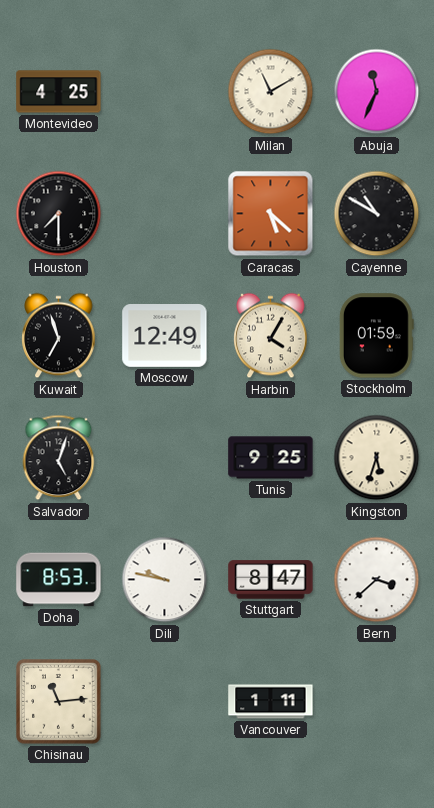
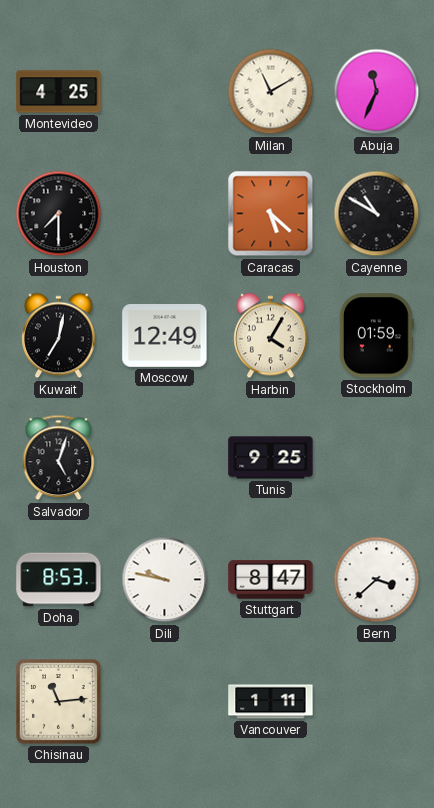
Kuwait: 6:57 -> 7:02 (59, 336)
Kingston: 5:33 -> none (377, 458)
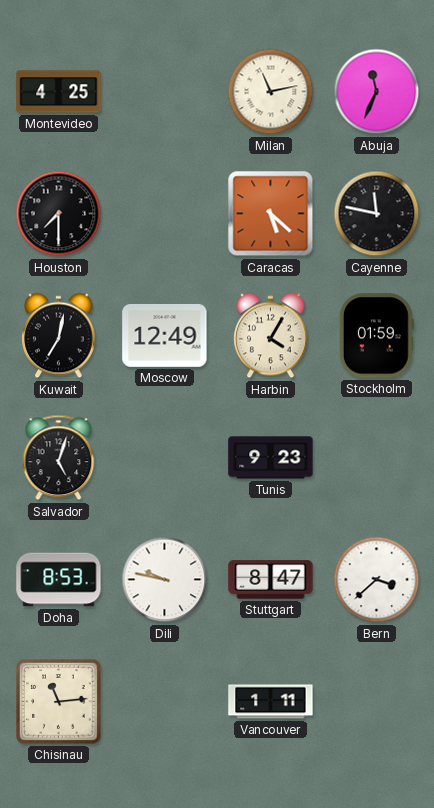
Milan: 11:10 -> 11:13 (271, 92)
Cayenne: 10:50 -> 11:47 (377, 214)
Tunis: 9:25 -> 9:23 (271, 458)
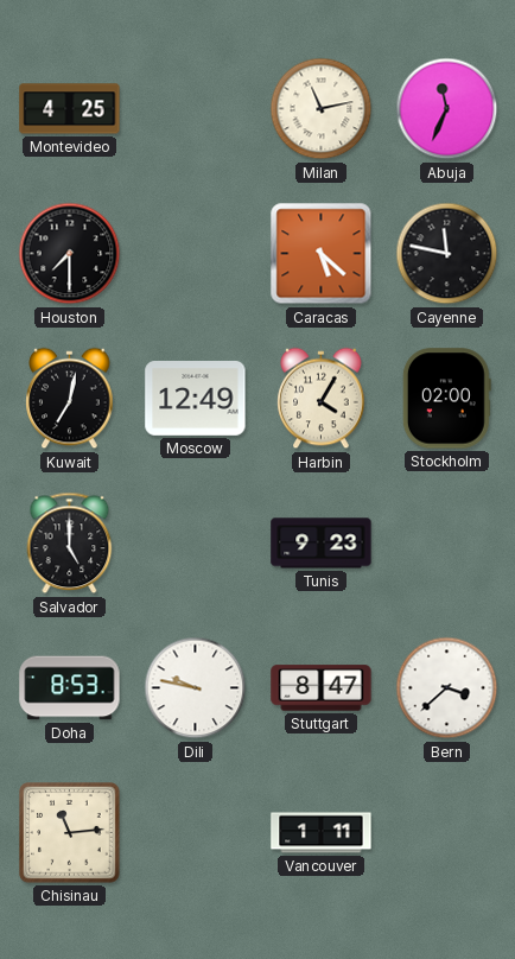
Stockholm: 01:59 -> 02:00 (446, 399)
Salvador: 5:03 -> 5:00 (70, 544)
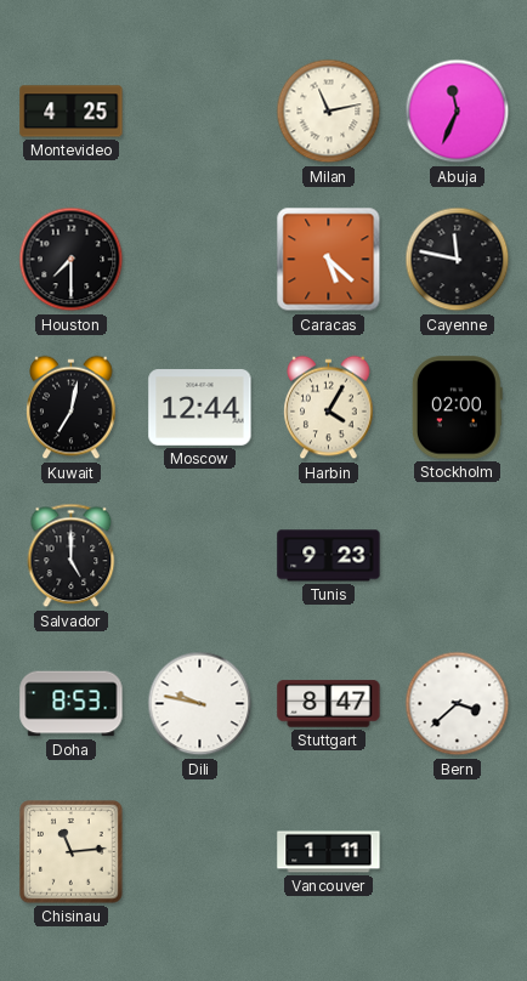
Moscow: 12:49 -> 12:44 (200, 408)
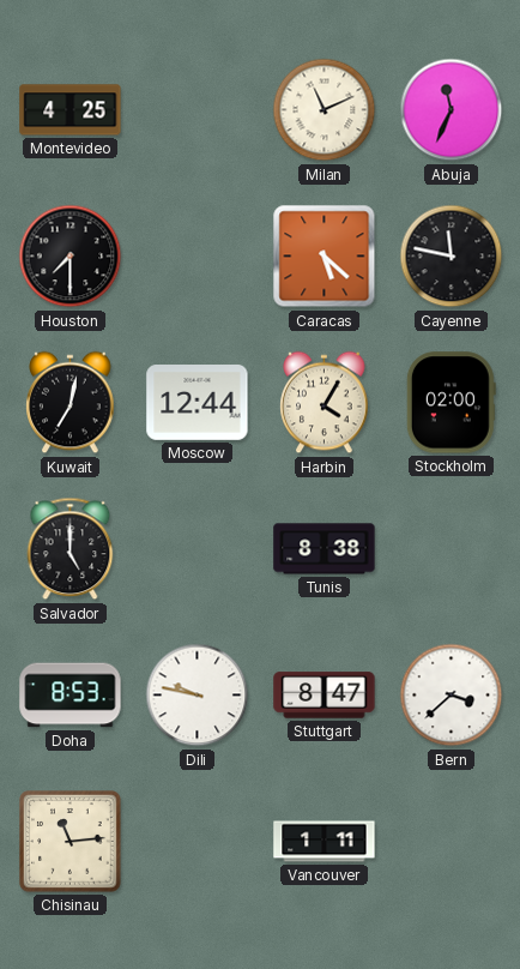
Milan: 11:13 -> 11:11 (325, 110)
Tunis: 9:23 -> 8:38 (325, 549)
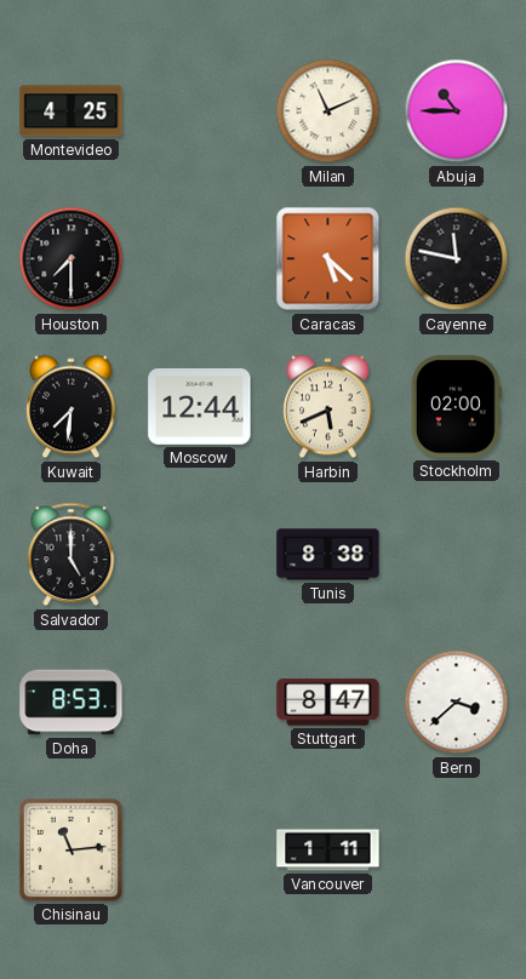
Abuja: 11:34 -> 10:45 (457, 111)
Kuwait: 7:02 -> 7:31 (72, 407)
Harbin: 4:05 -> 5:41 (328, 407)
Dili: 9:47 -> none (198, 696)
